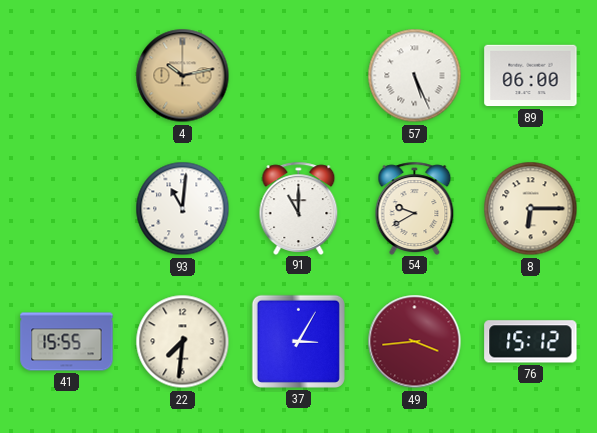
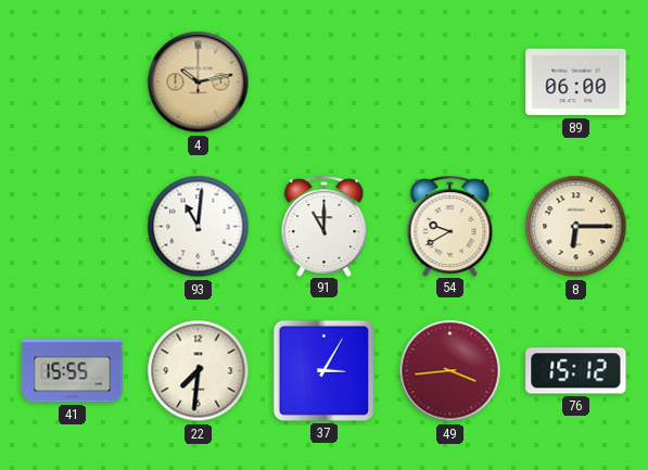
57: 5:26 -> none (415, 76)
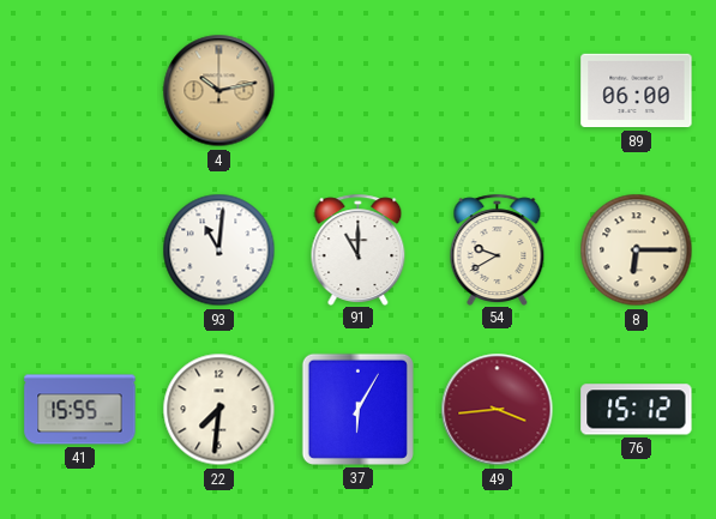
37: 3:05 -> 6:05 (357, 409)
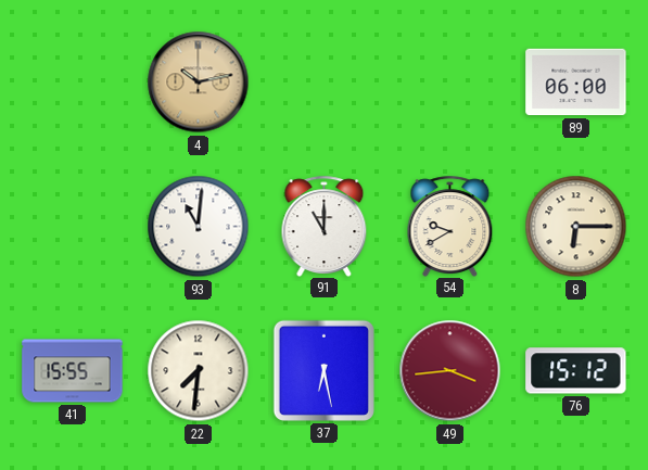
37: 6:05 -> 6:28 (323, 370)
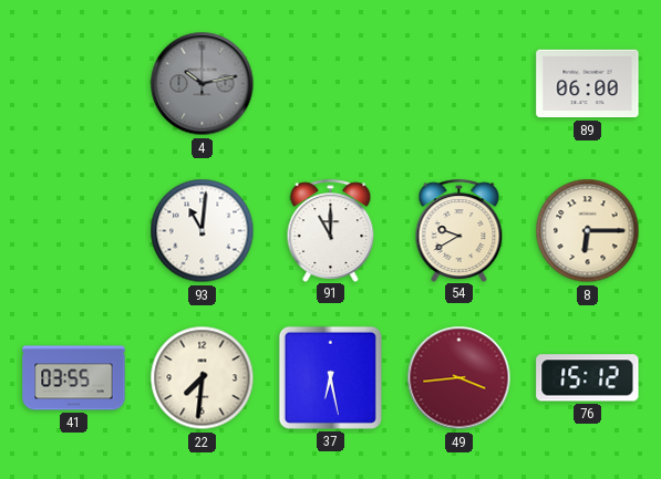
4 dial: champagne -> grey (203, 84)
41: 15:55 -> 03:55 (74, 378)
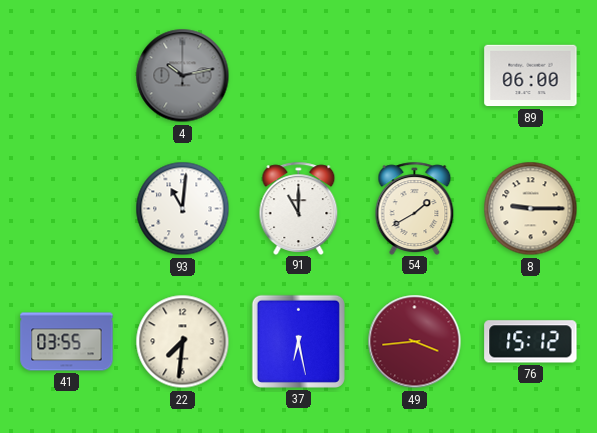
54: 9:40 -> 1:40 (415, 208)
8: 6:15 -> 9:15 (531, 209)
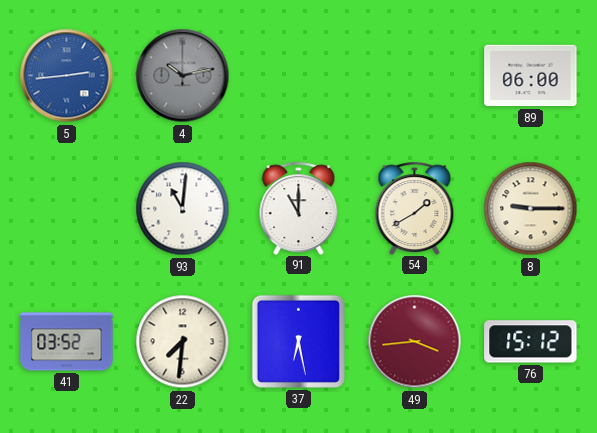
5: none -> 2:44 (67, 76)
41: 03:55 -> 03:52 (67, 342)
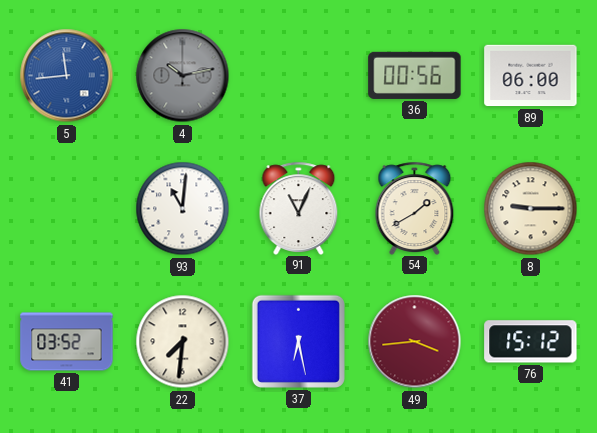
5: 2:44 -> 11:44 (67, 76)
36: none -> 00:56 (415, 75)
91: 11:00 -> 11:04 (299, 208)
